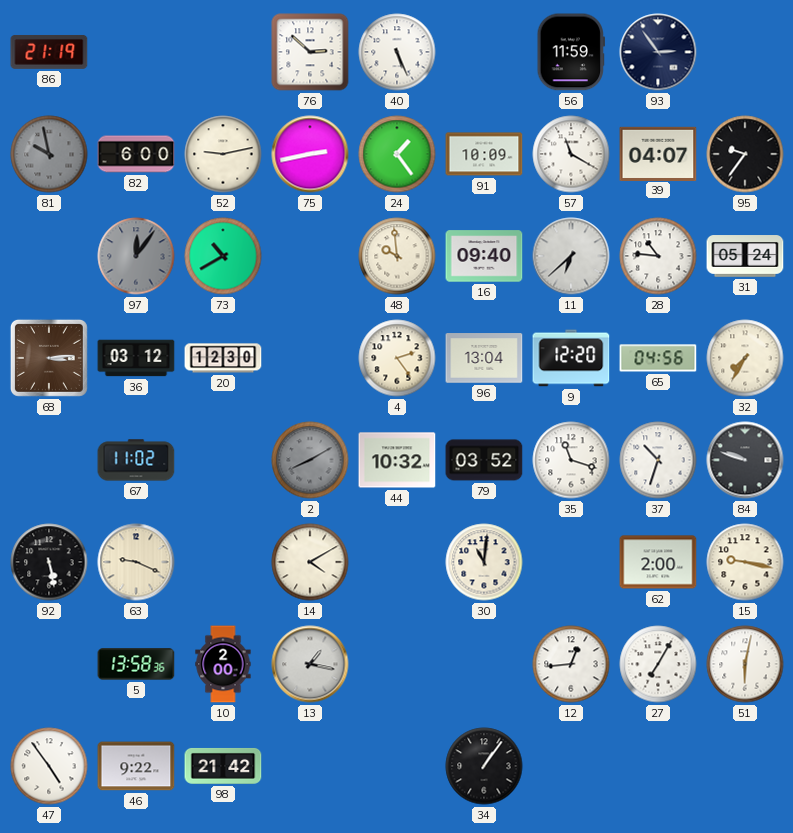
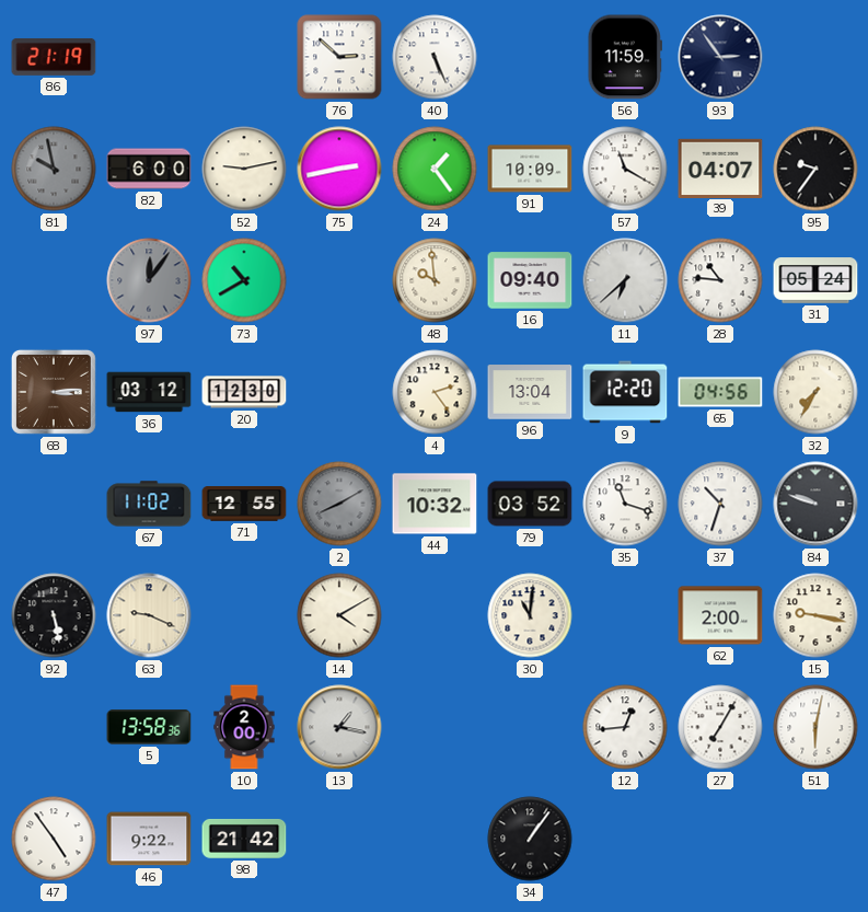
71: none -> 12:55 (244, 504)
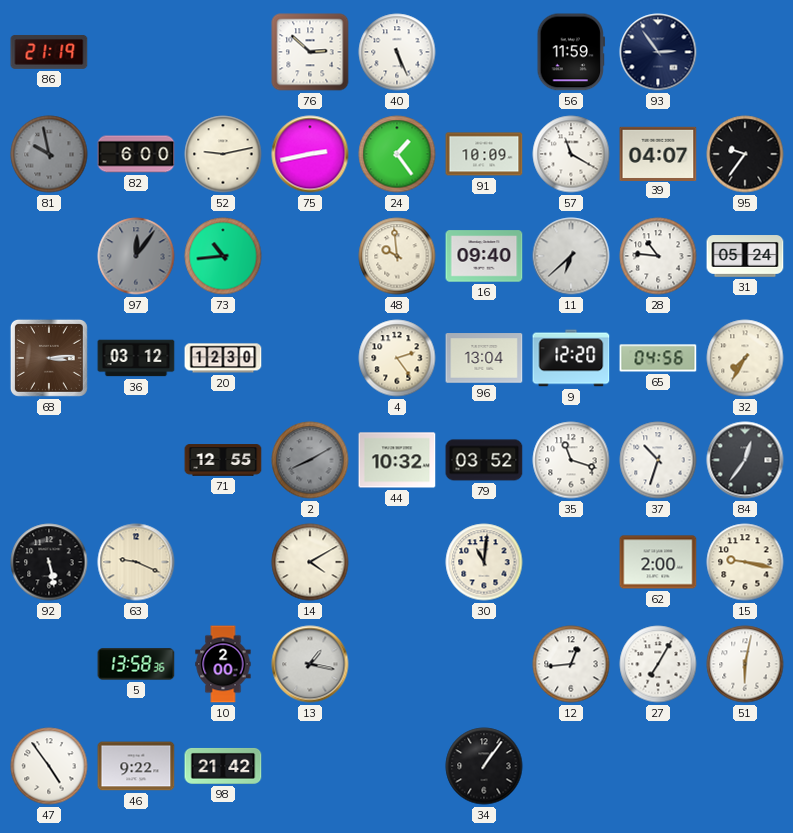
73: 10:40 -> 10:44 (223, 256)
67: 11:02 -> none (149, 504)
84: 9:48 -> 12:36 (745, 460)
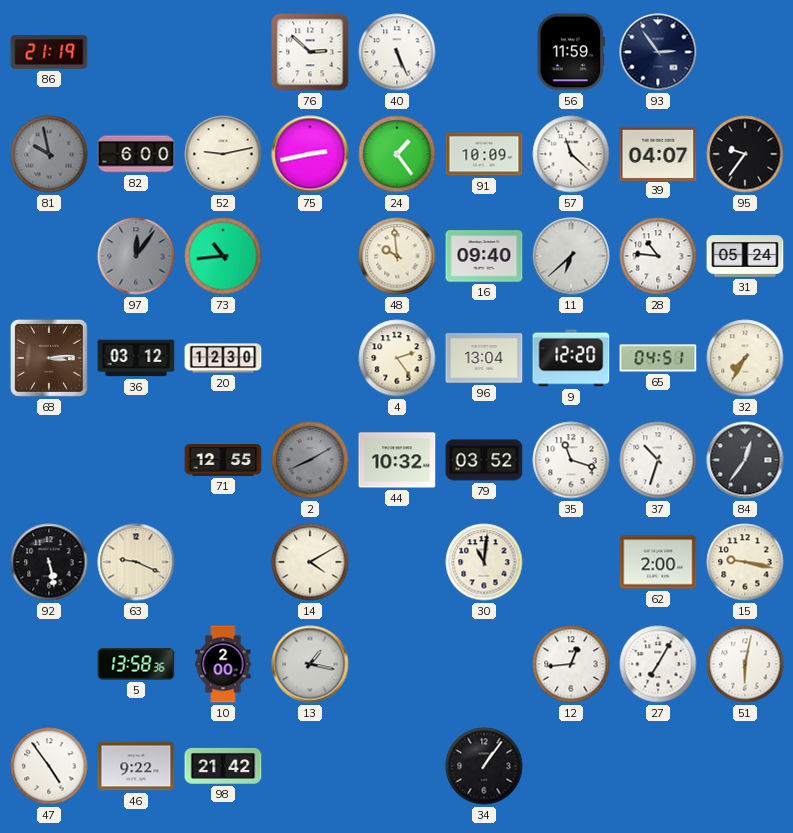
57: 11:20 -> 11:22 (571, 154)
65: 04:56 -> 04:51 (658, 358)
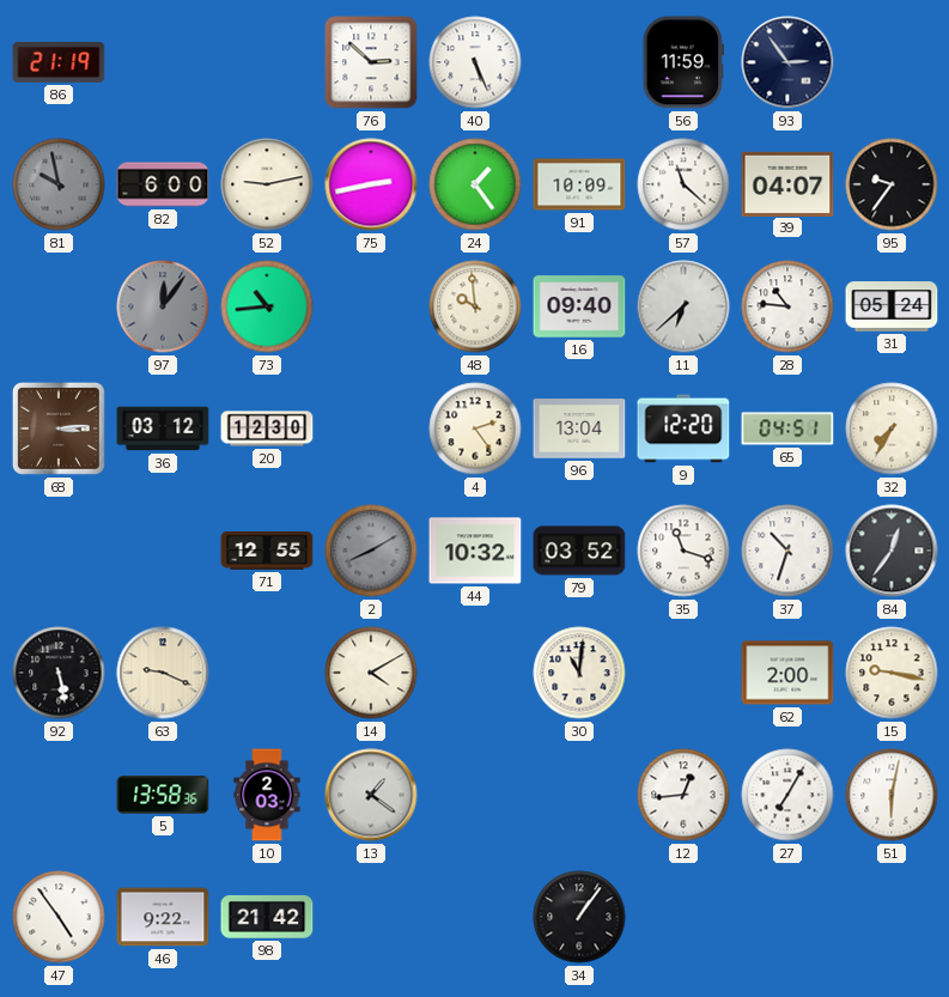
10: 2:00 -> 2:03 (267, 795)
13: 1:17 -> 1:21 (371, 795)
